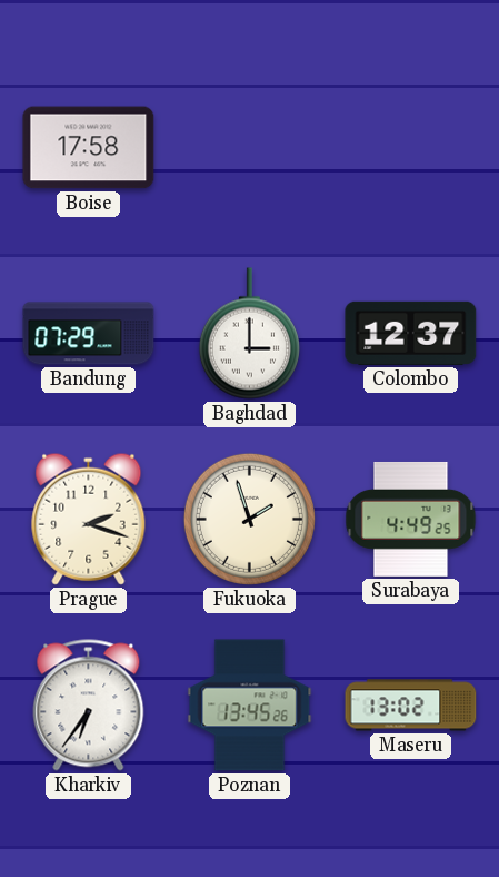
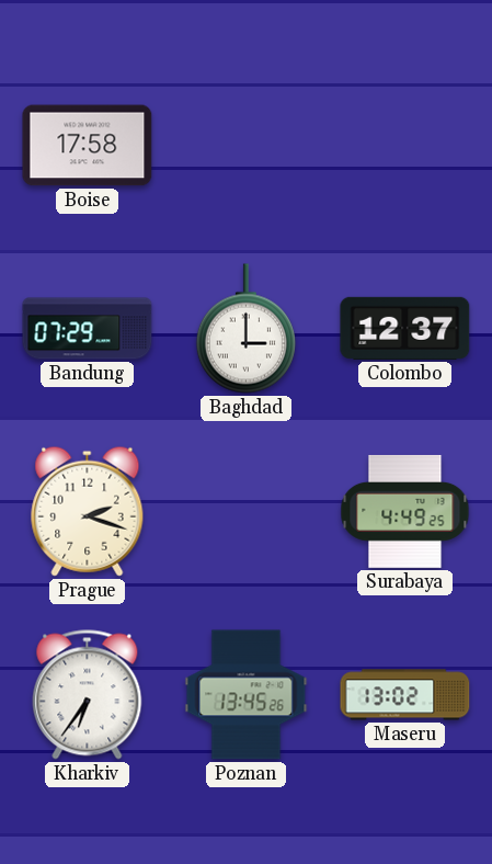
Fukuoka: 1:57 -> none (249, 519)
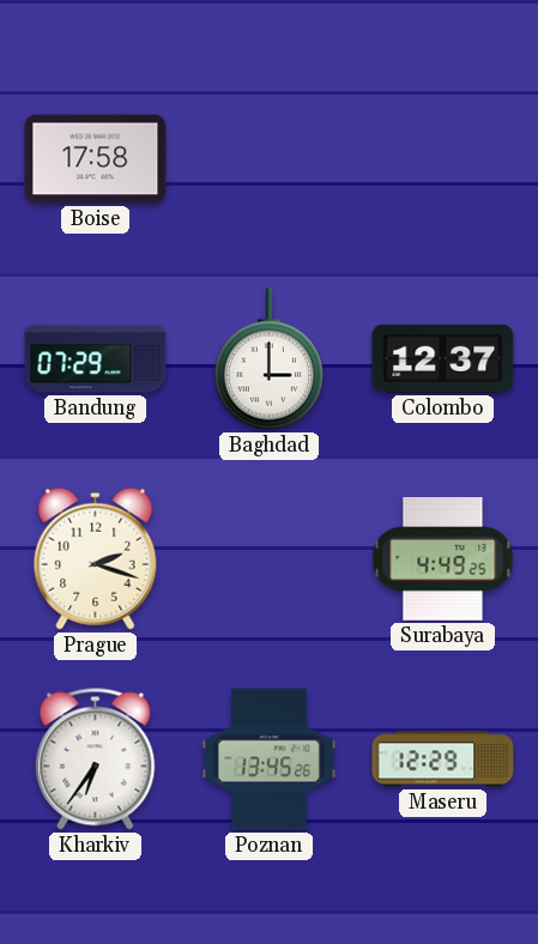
Maseru: 13:02 -> 12:29 (443, 760)
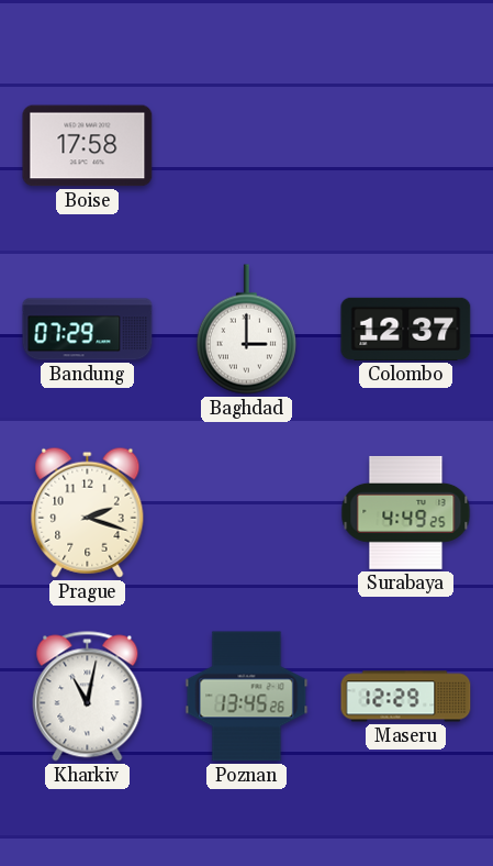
Kharkiv: 6:36 -> 11:02 (88, 697)
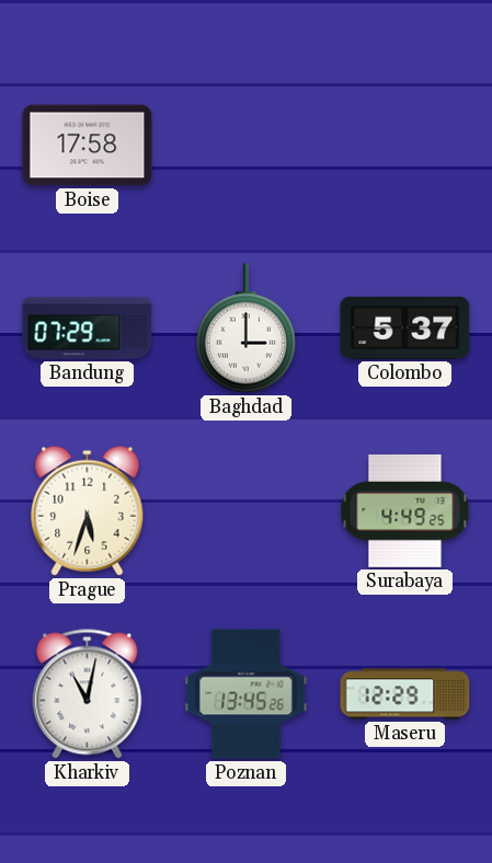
Colombo: 12:37 -> 5:37 (405, 327)
Prague: 2:18 -> 5:33 (88, 510)
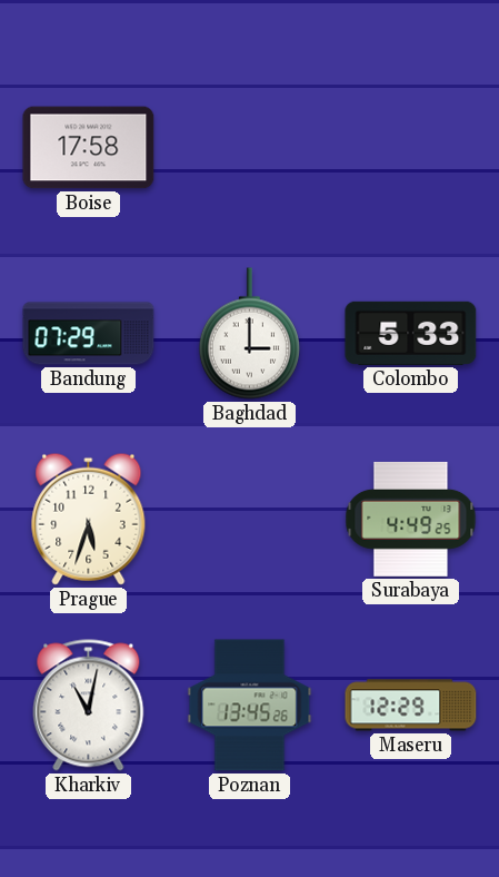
Colombo: 5:37 -> 5:33 (411, 333)
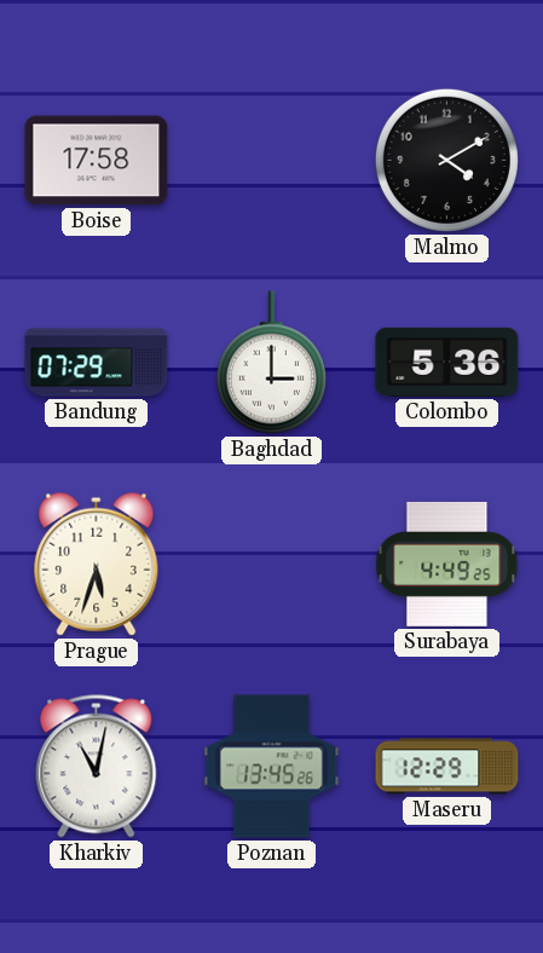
Malmo: none -> 4:10 (446, 160)
Colombo: 5:33 -> 5:36 (447, 362)
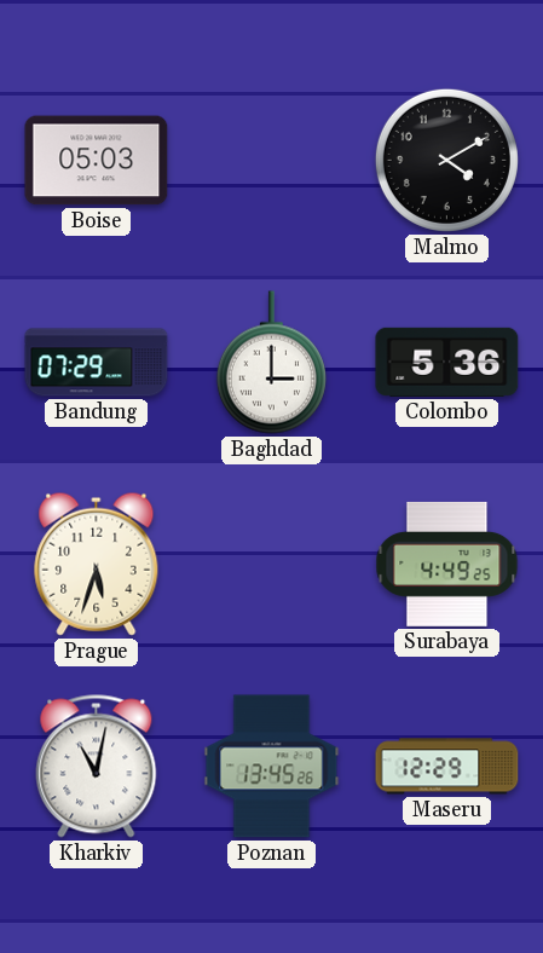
Boise: 17:58 -> 05:03 (97, 161)
